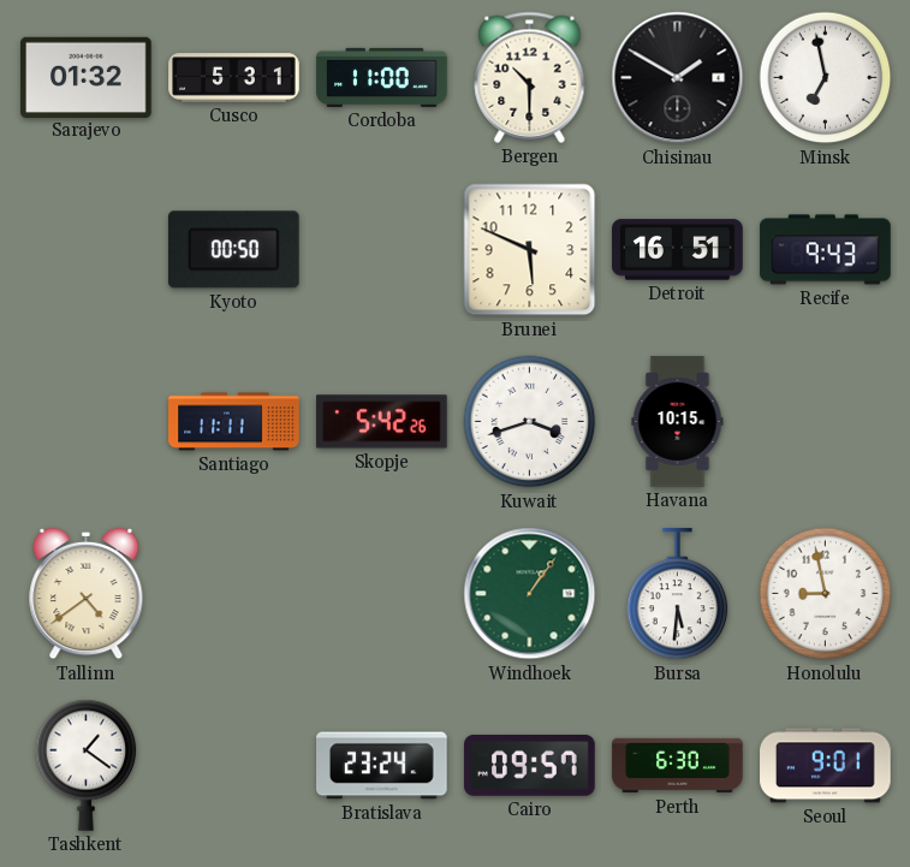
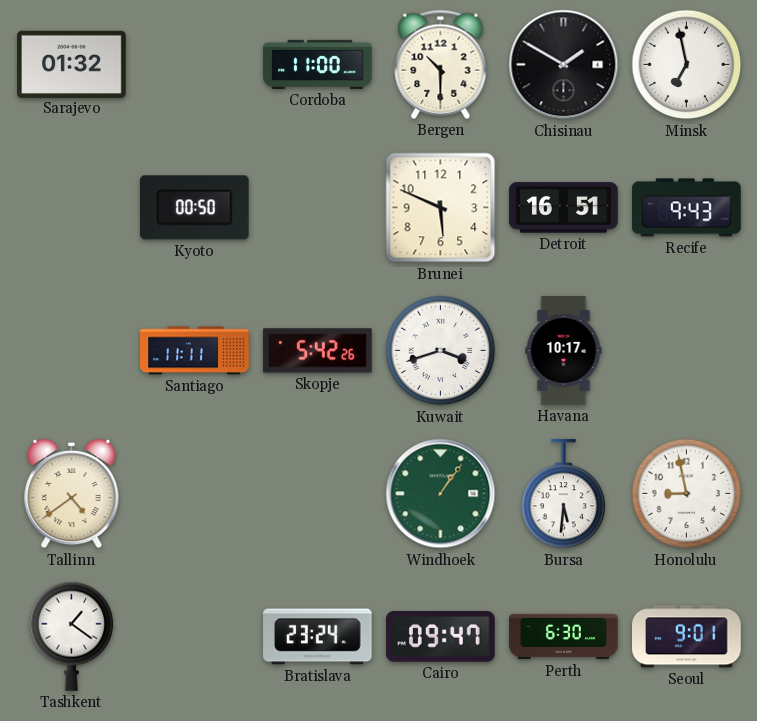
Cusco: 5:31 -> none (234, 78)
Havana: 10:15 -> 10:17 (564, 351)
Cairo: 09:57 -> 09:47 (441, 637)
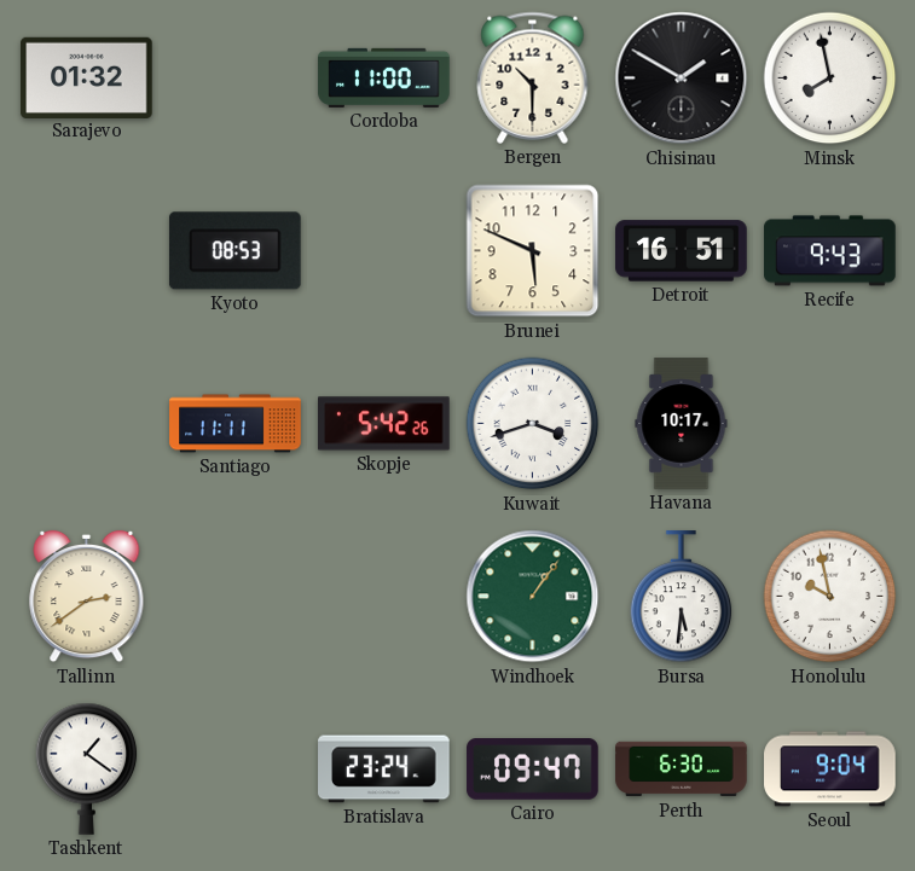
Minsk: 6:58 -> 7:58 (830, 79)
Kyoto: 00:50 -> 08:53 (234, 251)
Tallinn: 4:39 -> 2:39 (87, 597)
Honolulu: 8:58 -> 9:58 (830, 597)
Seoul: 9:01 -> 9:04 (830, 770)
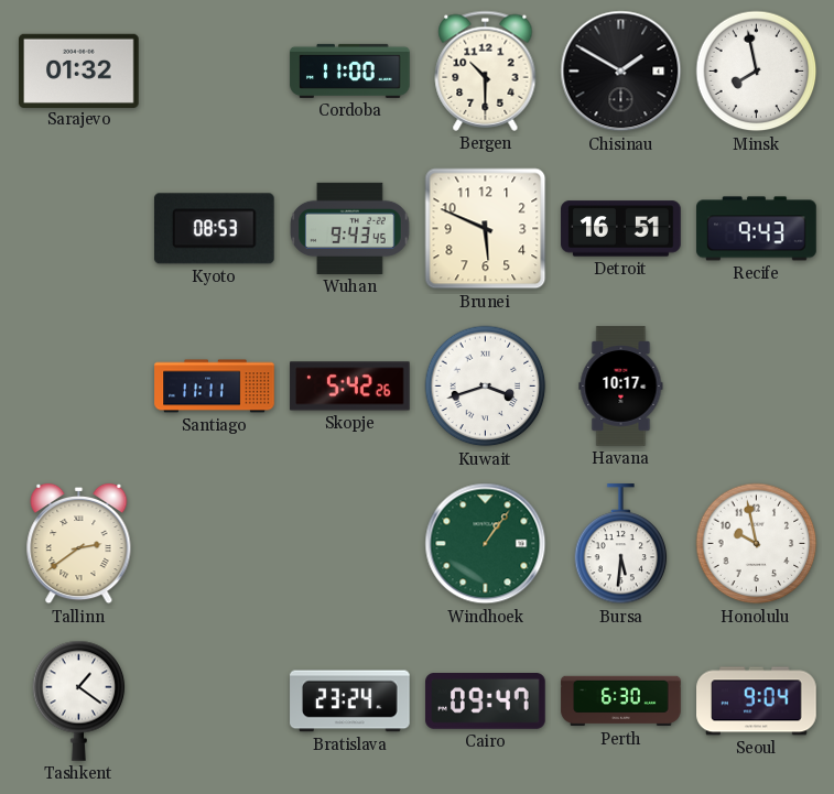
Wuhan: none -> 9:43 (350, 228)
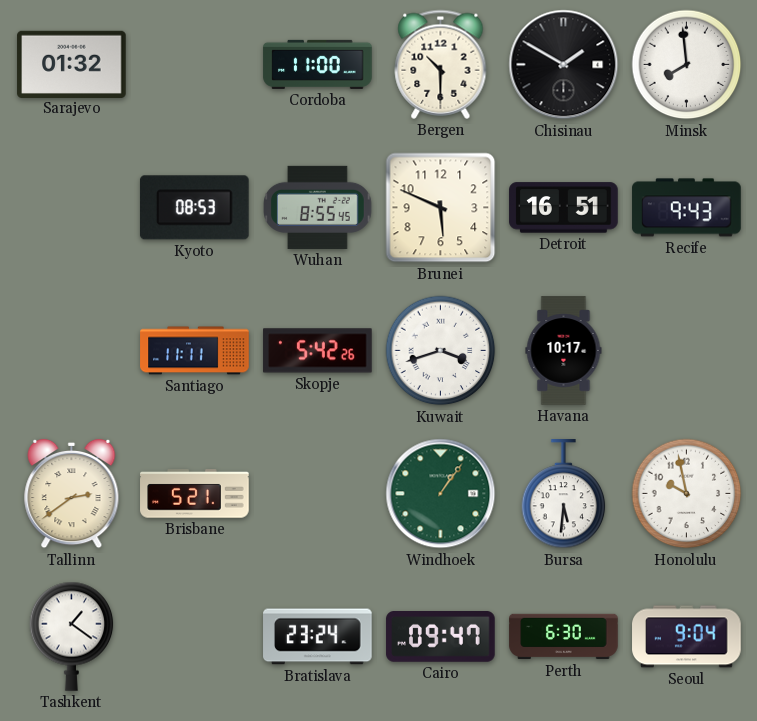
Minsk: 7:58 -> 7:59 (687, 65)
Wuhan: 9:43 -> 8:55 (318, 207)
Brisbane: none -> 5:21 (195, 494)
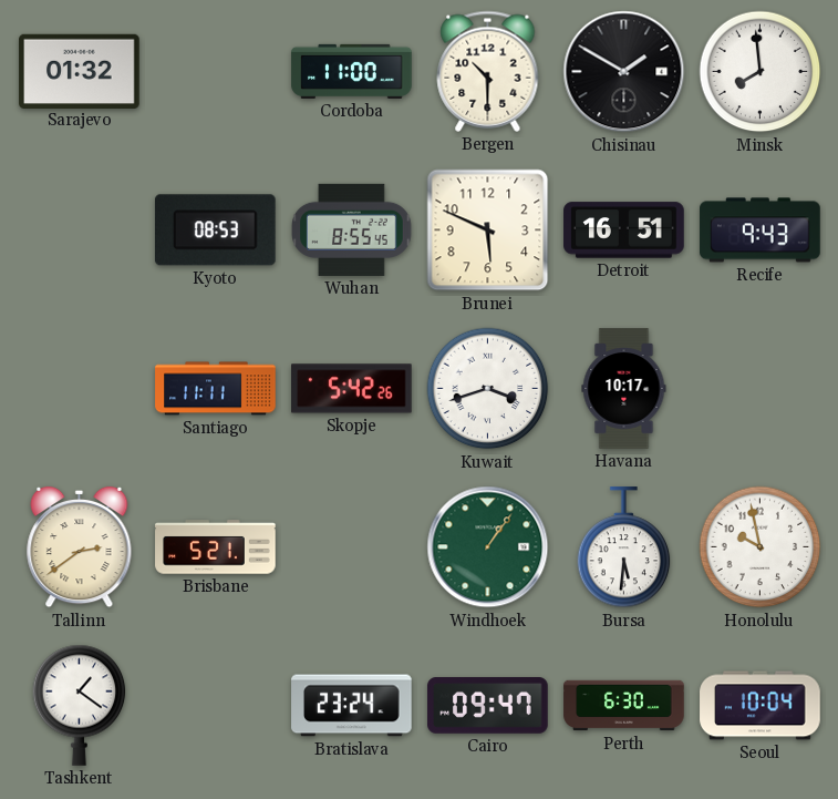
Seoul: 9:04 -> 10:04 (761, 706)
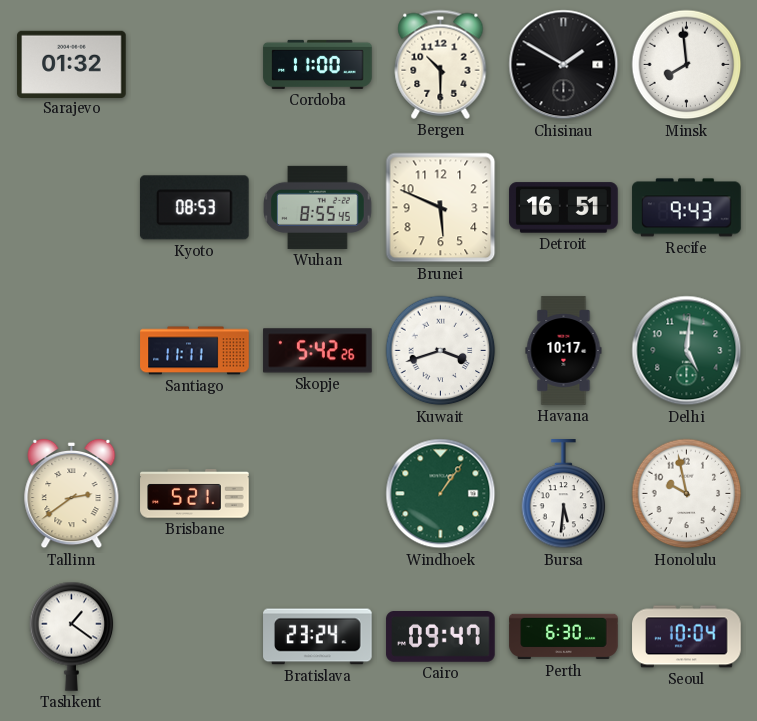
Delhi: none -> 5:01 (687, 351)
